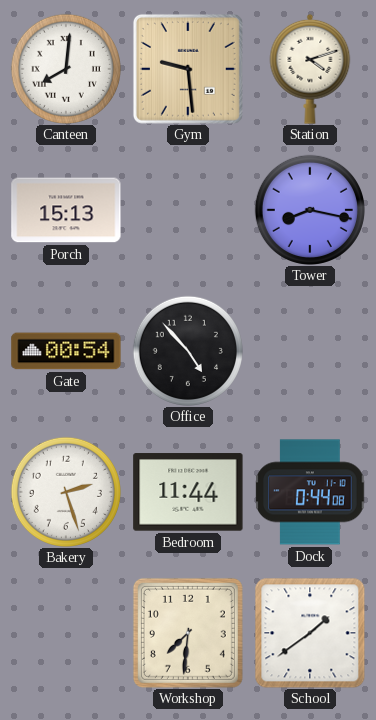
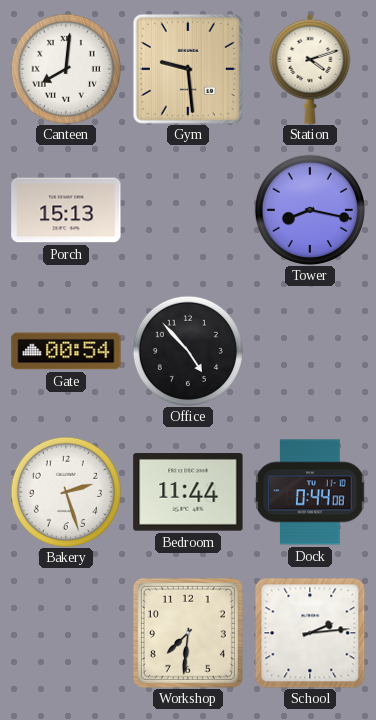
School: 1:39 -> 2:14 (310, 633)
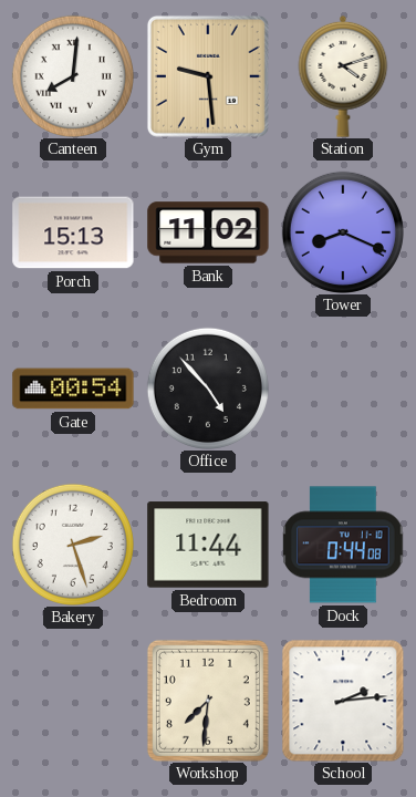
Bank: none -> 11:02 (208, 232)
Tower: 8:17 -> 8:19 (343, 232)
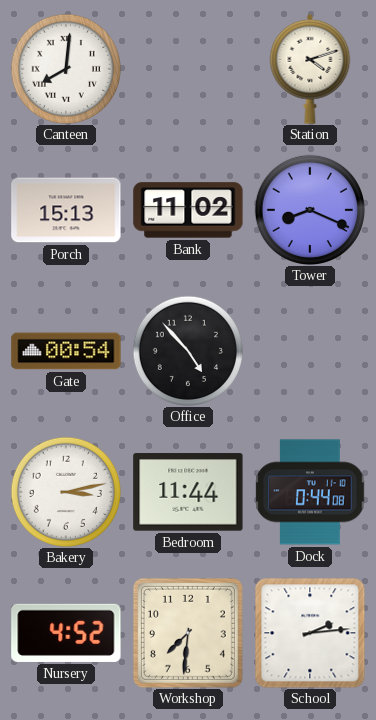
Gym: 9:29 -> none (208, 76)
Bakery: 2:27 -> 3:13 (66, 492)
Nursery: none -> 4:52 (66, 633)
